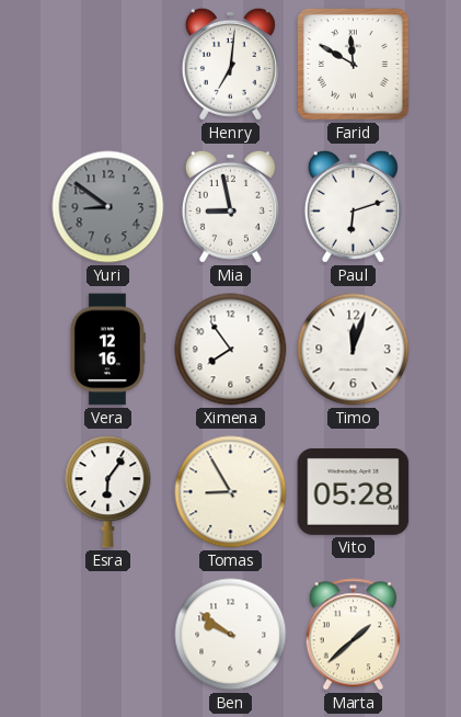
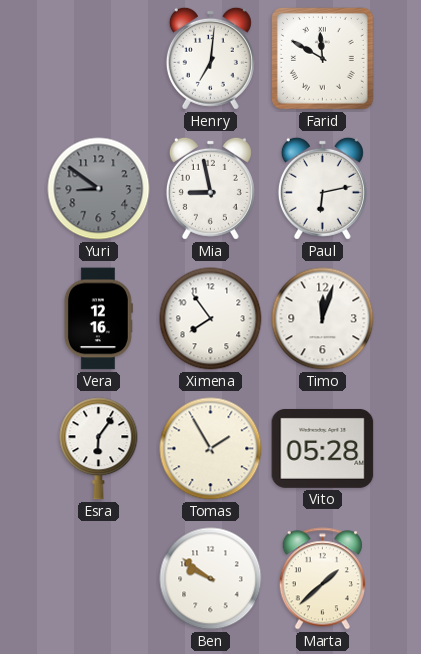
Paul: 6:12 -> 6:13 (322, 188)
Tomas: 8:55 -> 1:55 (211, 449)
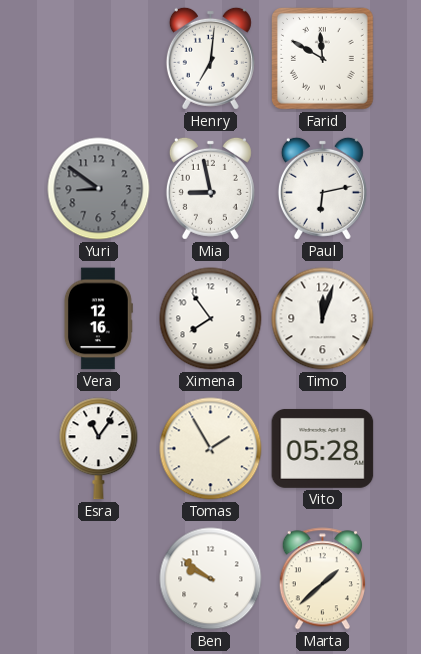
Esra: 6:06 -> 11:06 (99, 449)
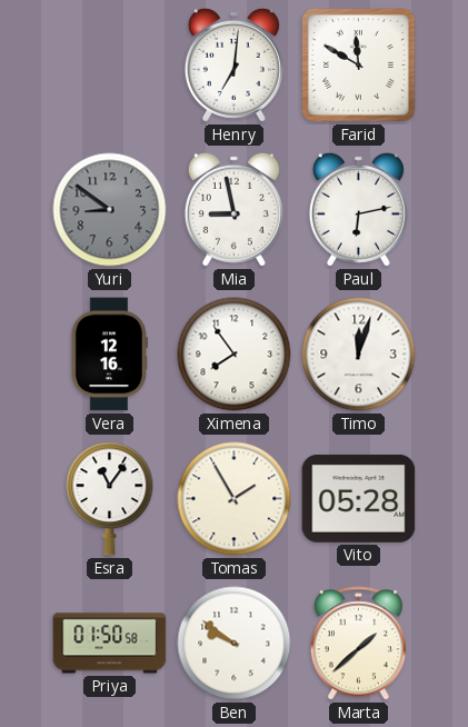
Priya: none -> 01:50 (110, 644)
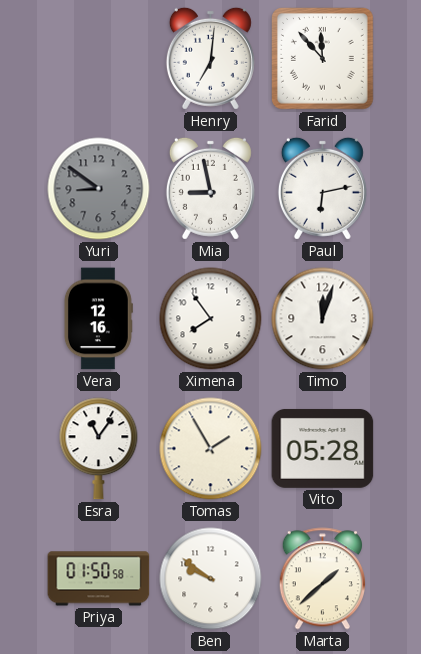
Farid: 11:50 -> 11:53 (323, 59)
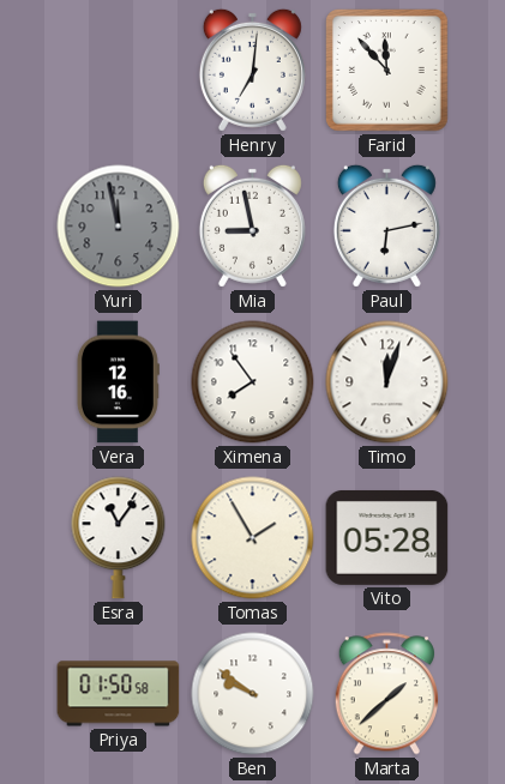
Yuri: 8:51 -> 11:58 (119, 227)
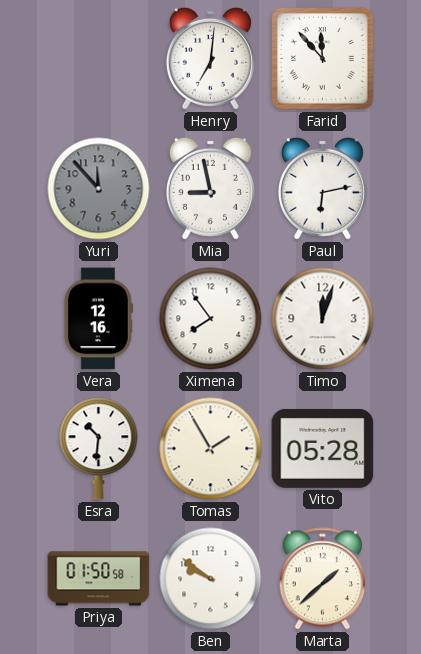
Yuri: 11:58 -> 11:53 (99, 189)
Esra: 11:06 -> 10:31 (99, 449)
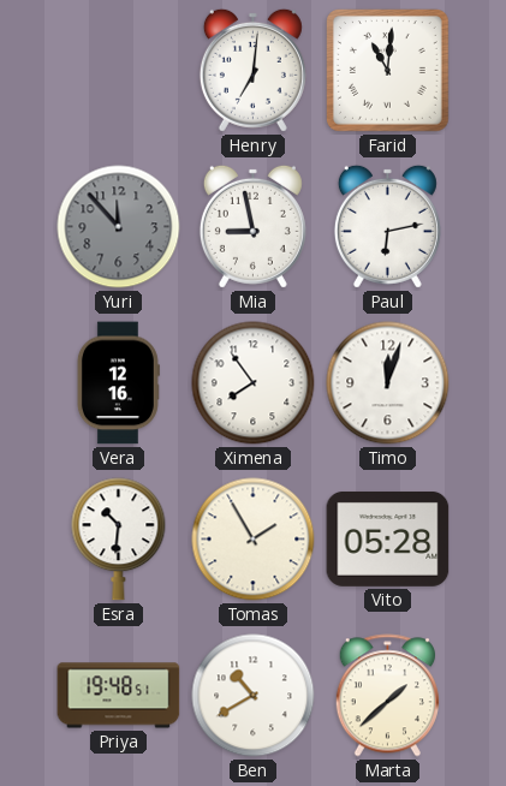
Farid: 11:53 -> 11:01 (388, 71)
Priya: 01:50 -> 19:48 (119, 696)
Ben: 9:51 -> 10:40 (254, 696)
